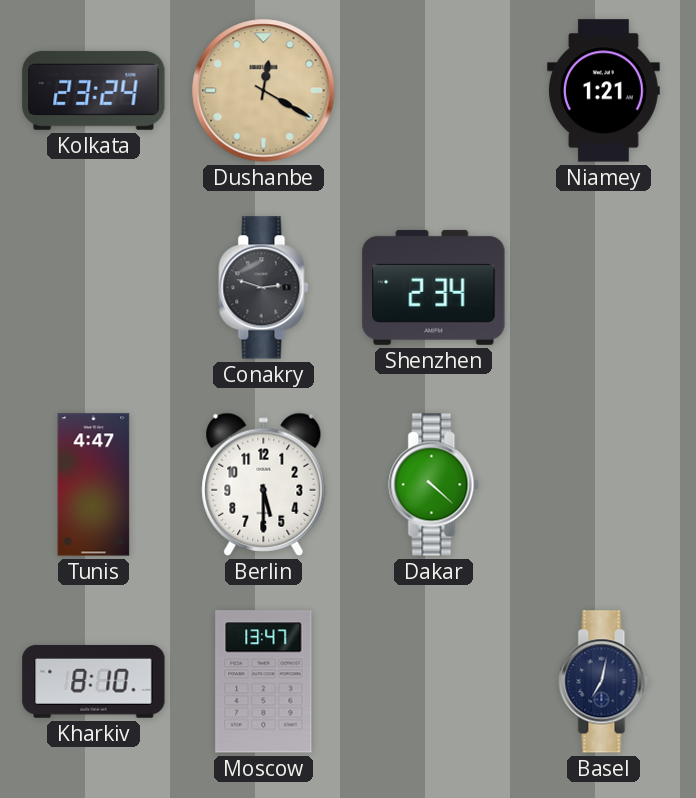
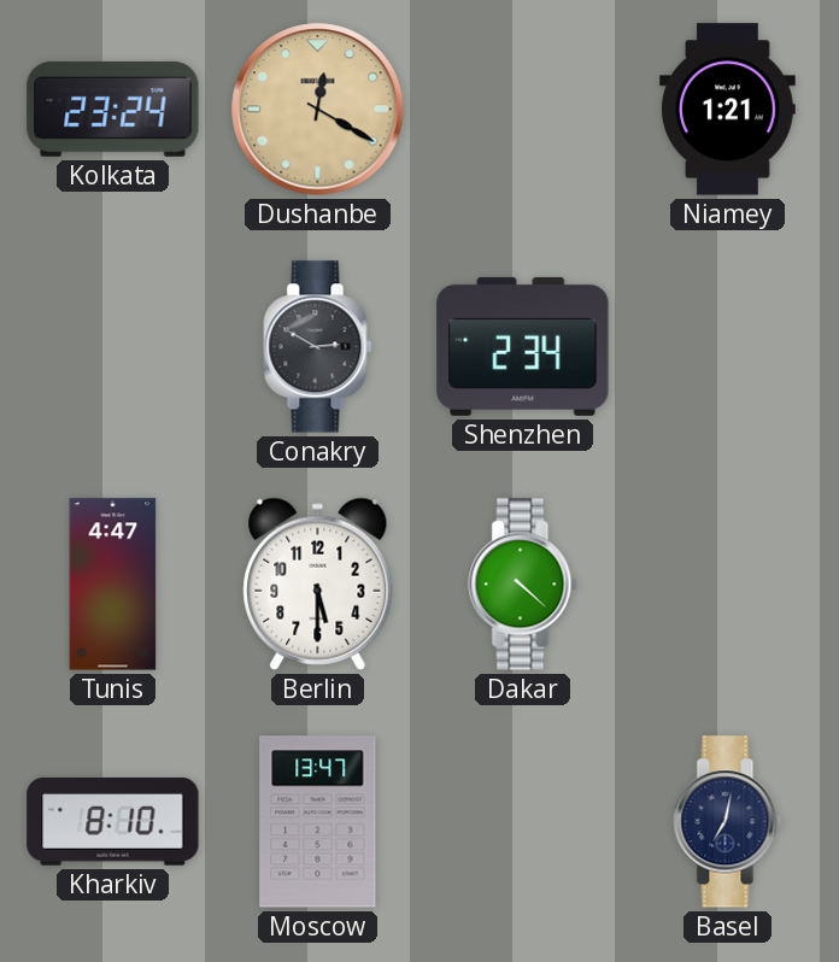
Conakry: 2:48 -> 2:50 (318, 347)
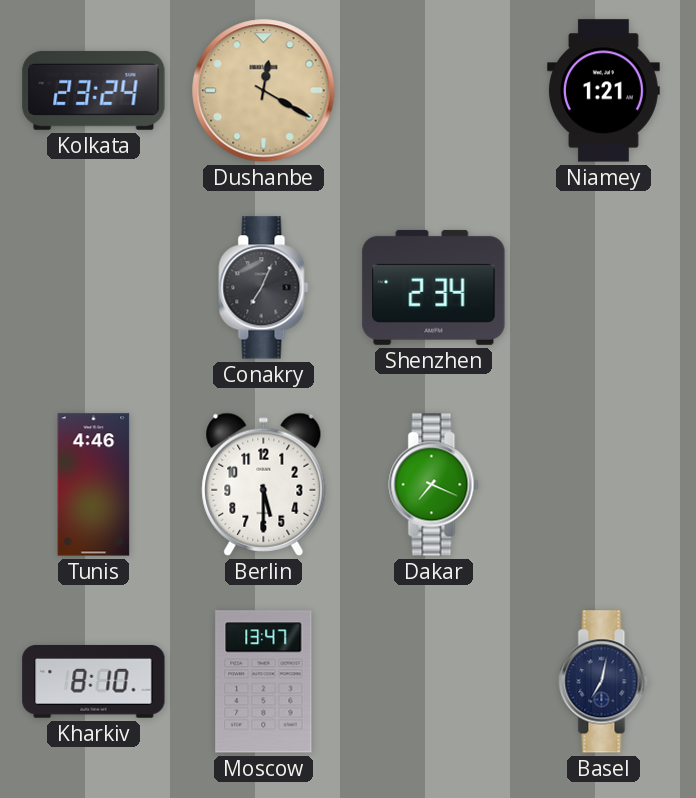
Conakry: 2:50 -> 7:04 (264, 288)
Tunis: 4:47 -> 4:46 (94, 485)
Dakar: 4:22 -> 7:19 (434, 485)
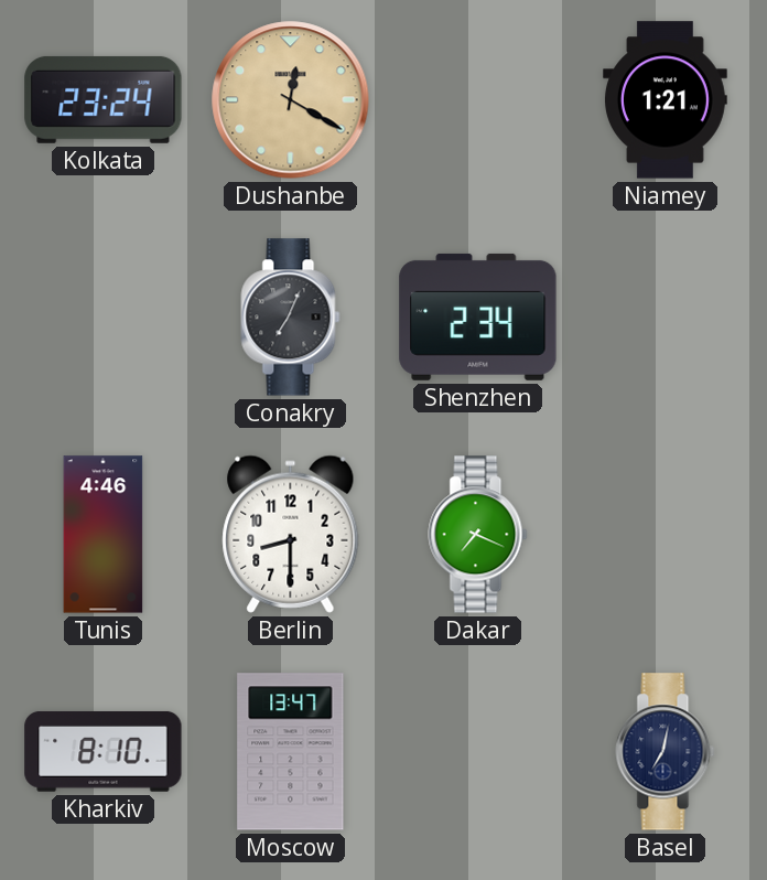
Berlin: 5:30 -> 8:30 (291, 534)
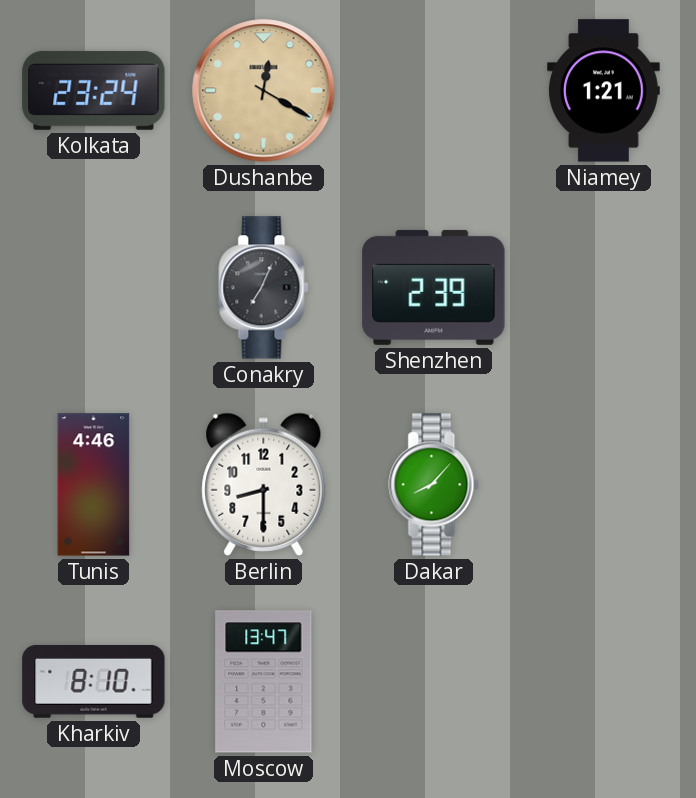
Shenzhen: 2:34 -> 2:39 (434, 287)
Dakar: 7:19 -> 8:07 (434, 485)
Basel: 7:02 -> none (666, 752)
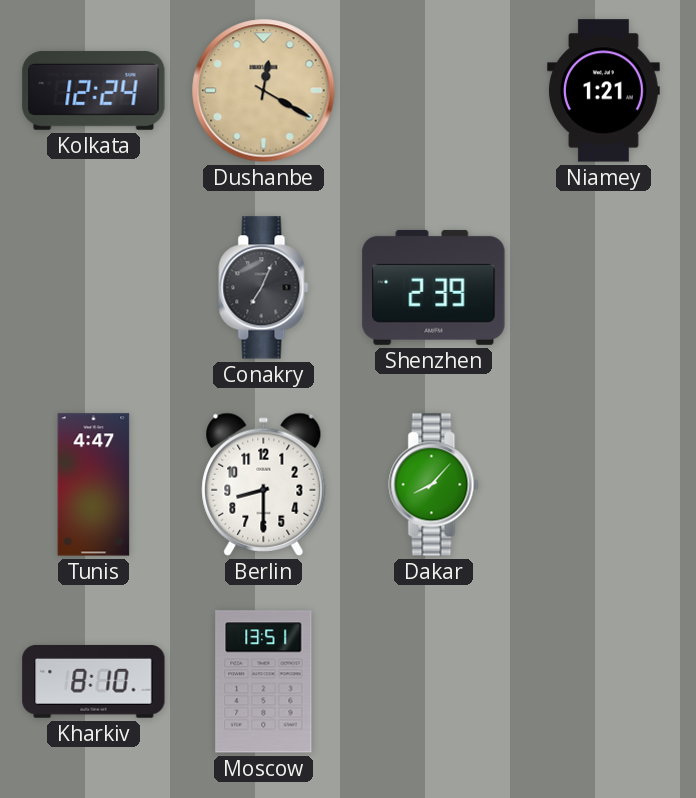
Kolkata: 23:24 -> 12:24 (94, 90)
Tunis: 4:46 -> 4:47 (94, 485)
Moscow: 13:47 -> 13:51 (264, 682)
